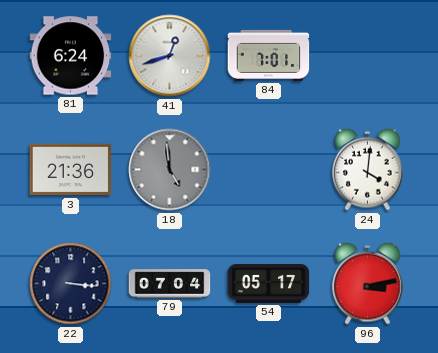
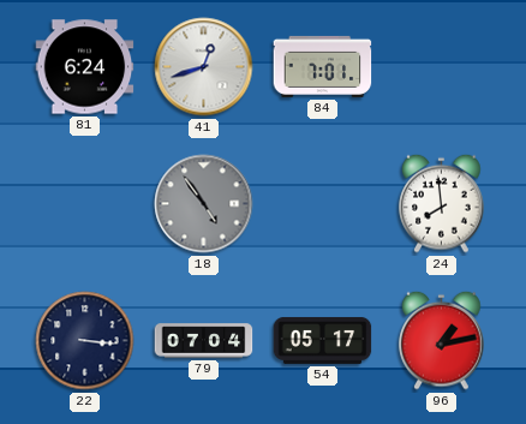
3: 21:36 -> none (71, 170)
18: 4:59 -> 4:54 (204, 204)
24: 4:01 -> 7:59 (442, 203)
96: 3:13 -> 1:13 (442, 340)
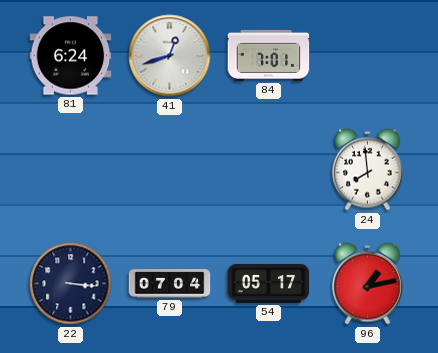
18: 4:54 -> none (204, 204)
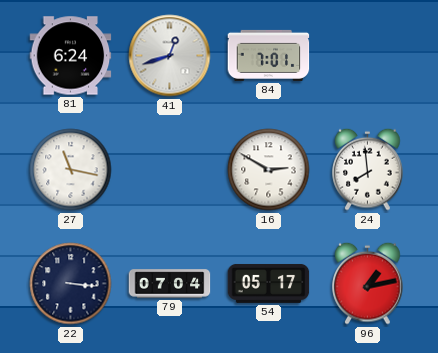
27: none -> 11:17 (71, 170)
16: none -> 2:50 (269, 170)
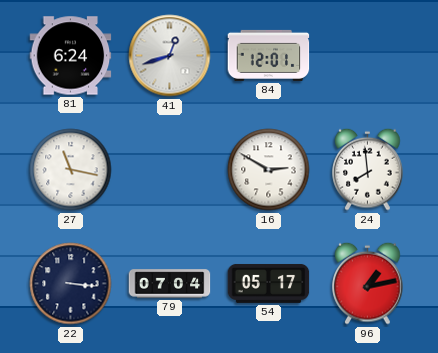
84: 7:01 -> 12:01 (269, 55)
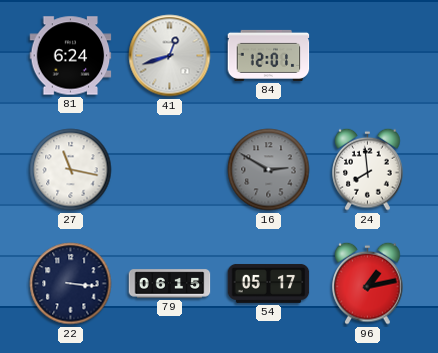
16 dial: white -> grey (269, 170)
79: 07:04 -> 06:15 (170, 284)
